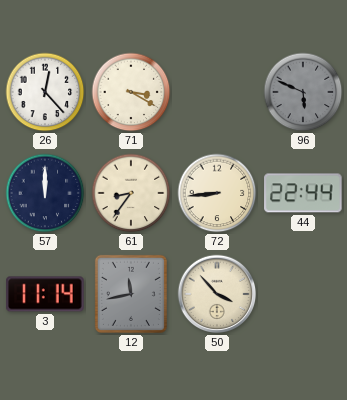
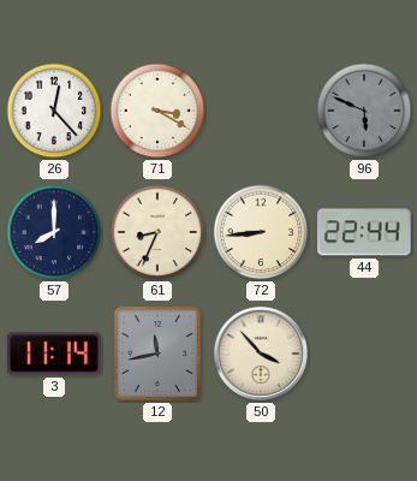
57: 12:00 -> 8:00 (54, 232)
61: 8:36 -> 8:34 (157, 232)
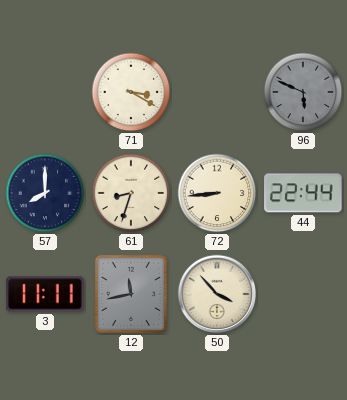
26: 12:23 -> none (54, 111)
61: 8:34 -> 8:33 (131, 193)
3: 11:14 -> 11:11 (45, 294)
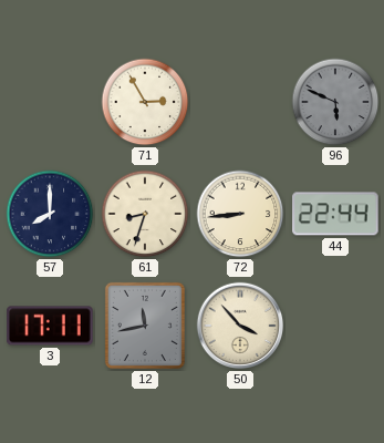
71: 3:20 -> 2:55 (145, 102)
3: 11:11 -> 17:11 (50, 326)
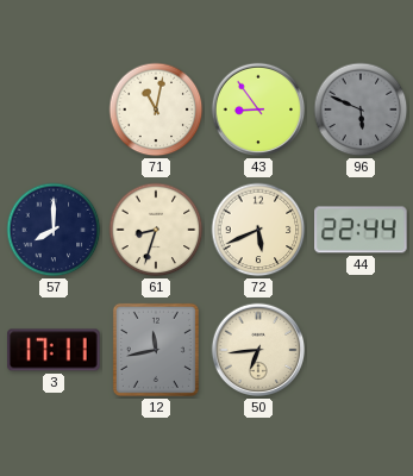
71: 2:55 -> 11:02 (156, 109)
43: none -> 8:54 (258, 109)
72: 8:44 -> 5:41 (258, 230)
50: 3:53 -> 6:44 (258, 350)
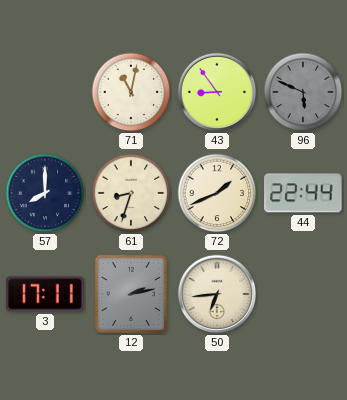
72: 5:41 -> 1:41 (217, 193)
12: 11:43 -> 2:13 (131, 294)
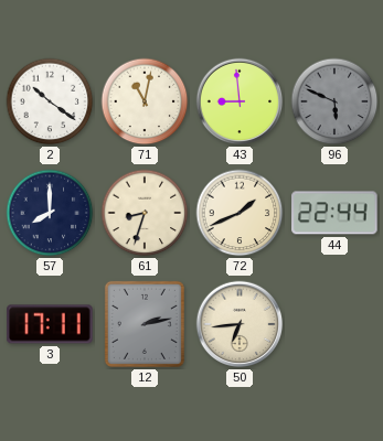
2: none -> 10:21 (50, 101)
43: 8:54 -> 8:59 (240, 101)
